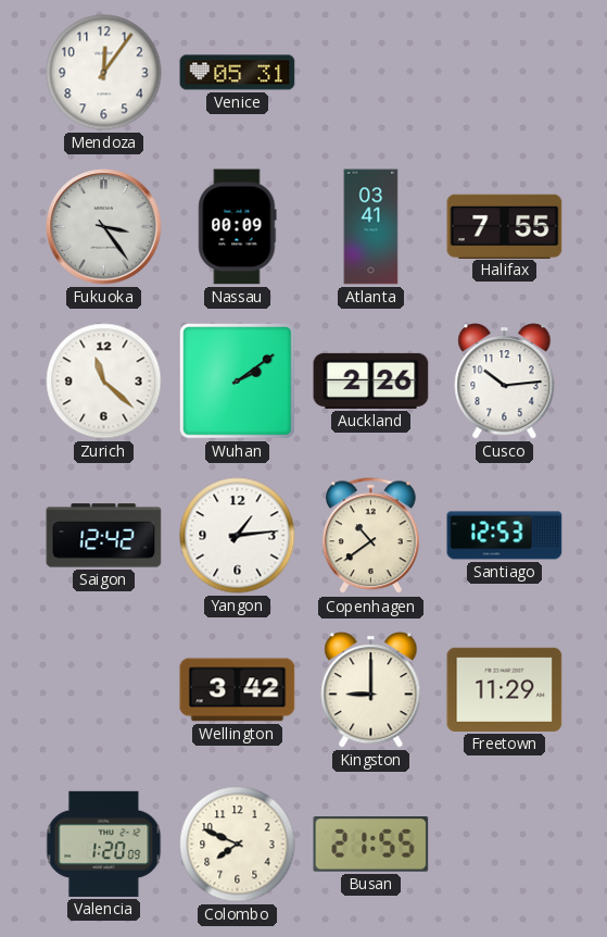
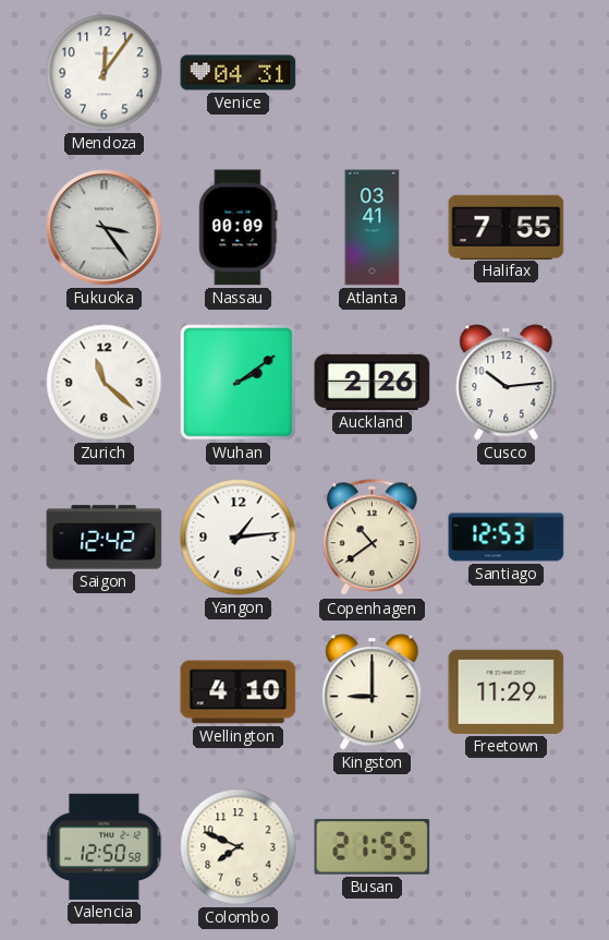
Venice: 05:31 -> 04:31 (239, 73)
Wellington: 3:42 -> 4:10 (239, 692)
Valencia: 1:20 -> 12:50 (105, 846)
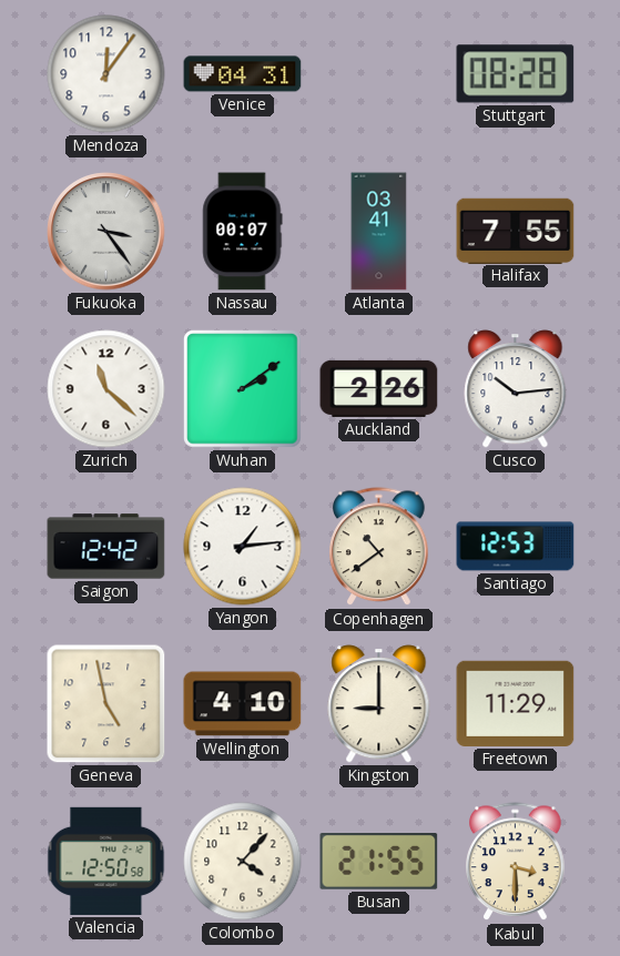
Stuttgart: none -> 08:28 (516, 74)
Nassau: 00:09 -> 00:07 (243, 232)
Geneva: none -> 4:58 (106, 704)
Colombo: 7:49 -> 4:07 (243, 862)
Kabul: none -> 3:30 (516, 862)
